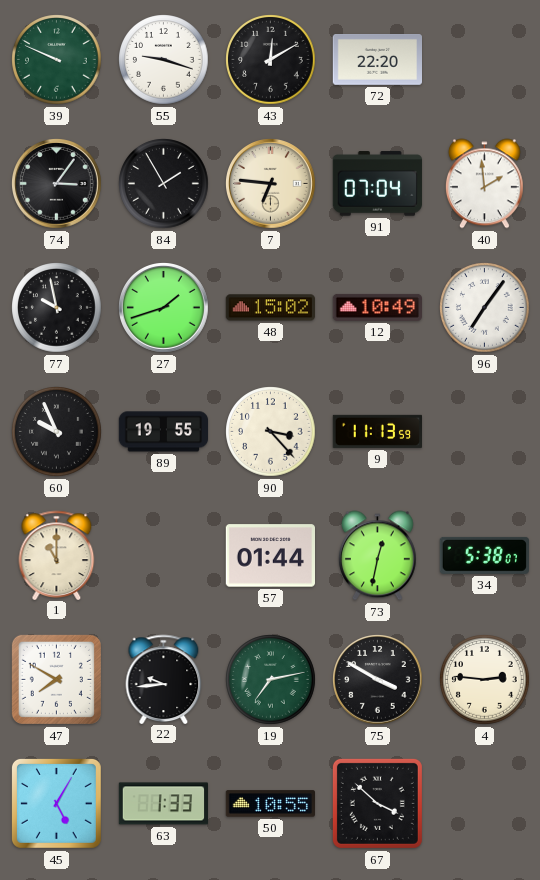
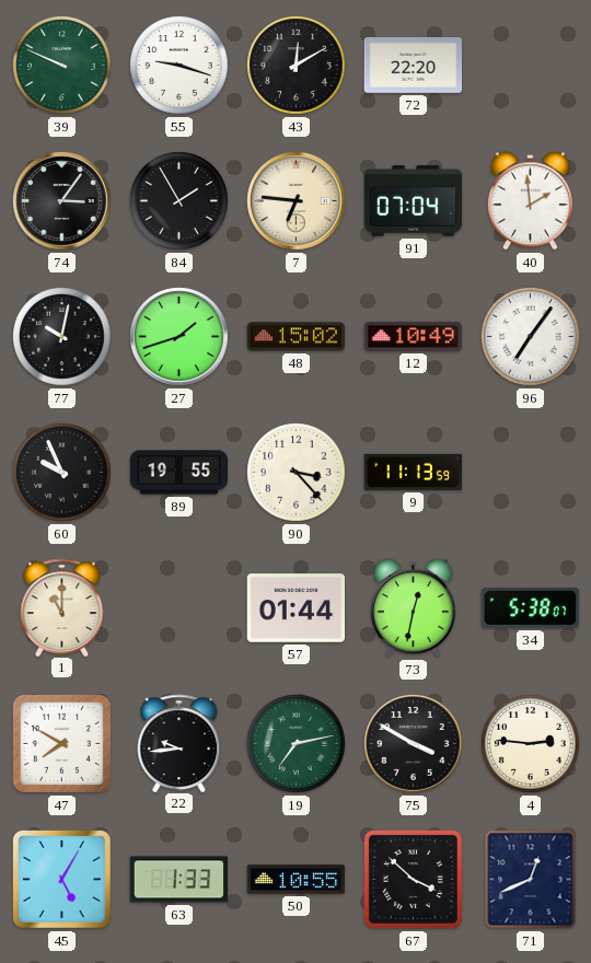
77: 9:58 -> 10:02 (62, 337)
71: none -> 12:41 (531, 880)
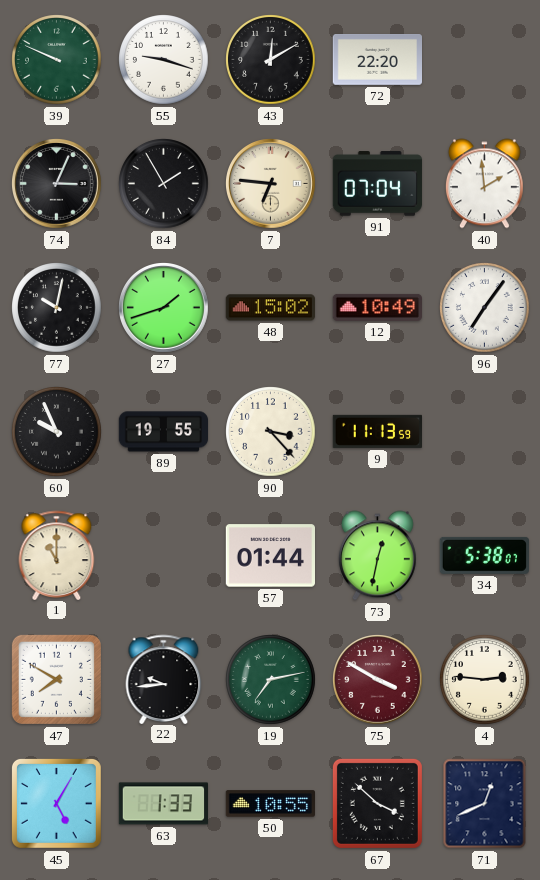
74: 3:06 -> 3:04 (57, 184)
75 dial: black -> burgundy (378, 680)
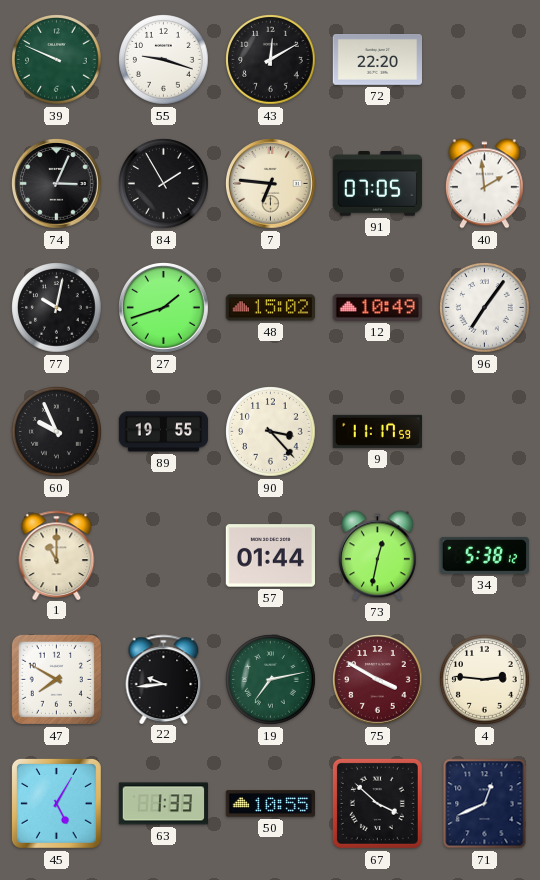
91: 07:04 -> 07:05 (377, 184)
9: 11:13 -> 11:17 (377, 431)
34: 5:38:07 -> 5:38:12 (484, 555)
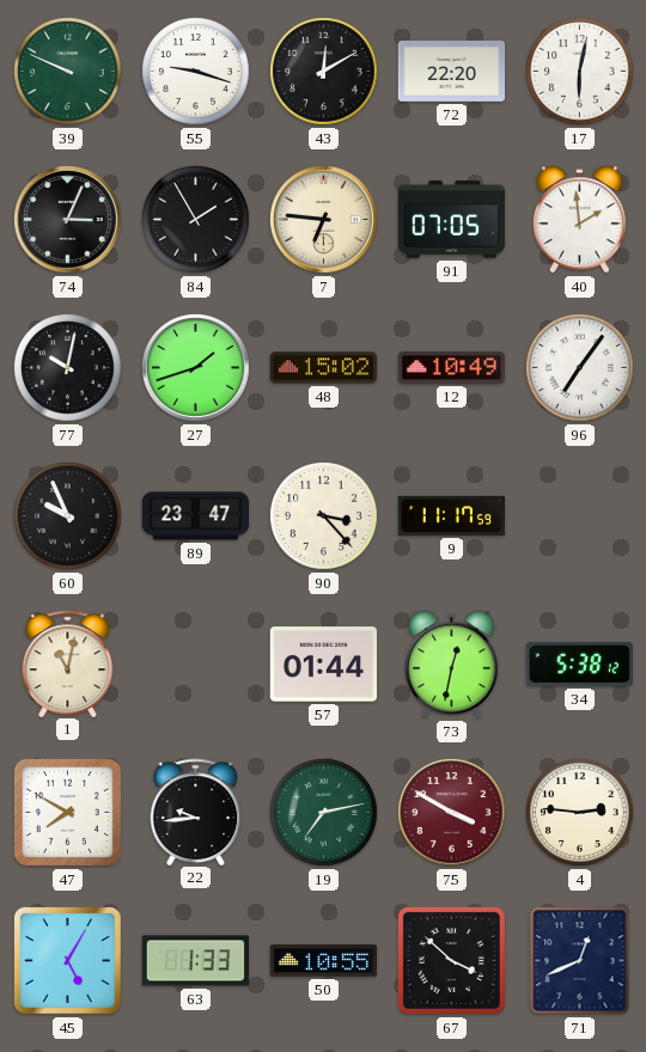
17: none -> 6:02 (580, 72)
89: 19:55 -> 23:47 (196, 516)
1: 11:00 -> 11:02 (68, 663)
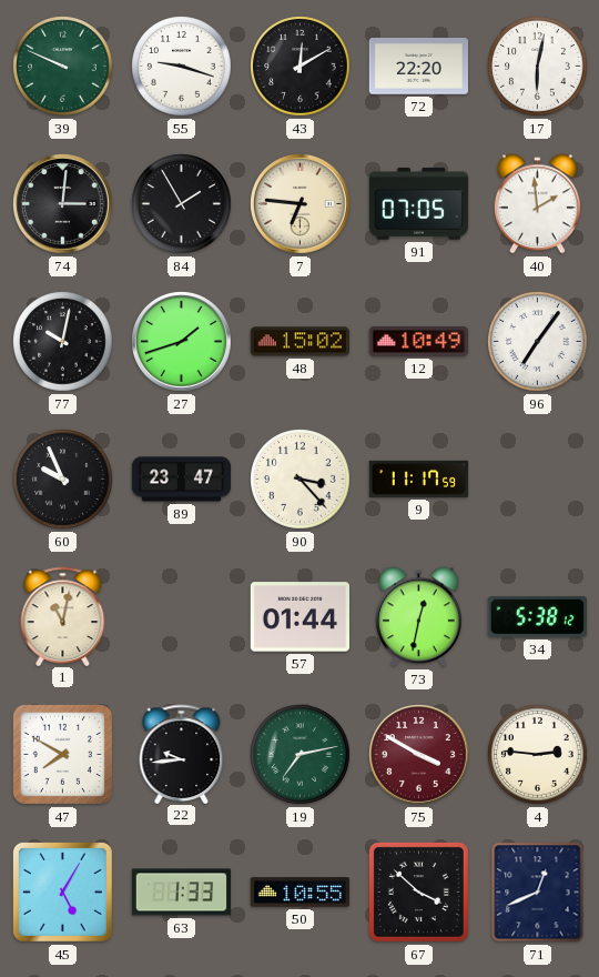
74: 3:04 -> 3:01 (63, 204)
